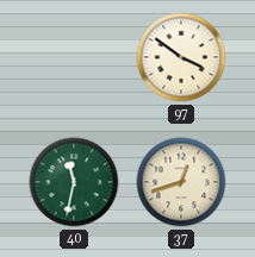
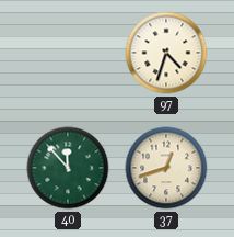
97: 3:51 -> 4:33 (166, 53)
40: 11:32 -> 11:53 (68, 168)
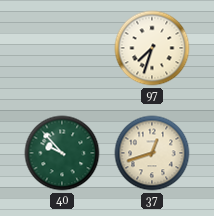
97: 4:33 -> 7:33 (152, 48)
40: 11:53 -> 9:53 (62, 153)
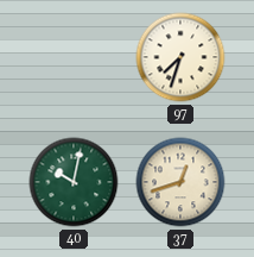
40: 9:53 -> 10:02 (74, 182)
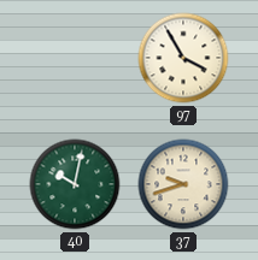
97: 7:33 -> 3:55 (183, 58)
37: 12:42 -> 9:42 (183, 184)
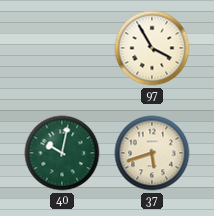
37: 9:42 -> 5:42 (152, 153)
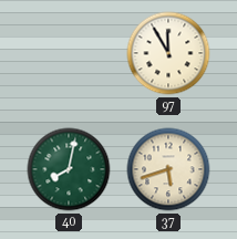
97: 3:55 -> 11:55 (168, 53)
40: 10:02 -> 8:02 (69, 169)
